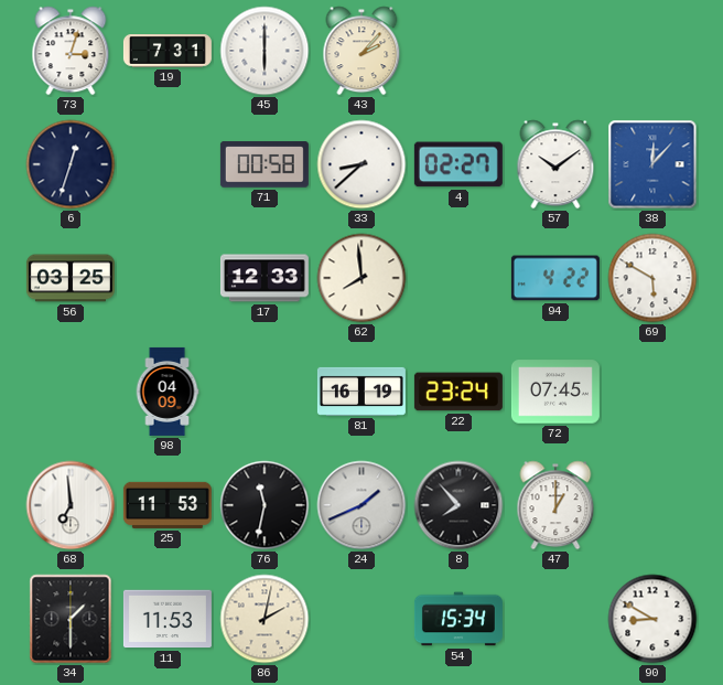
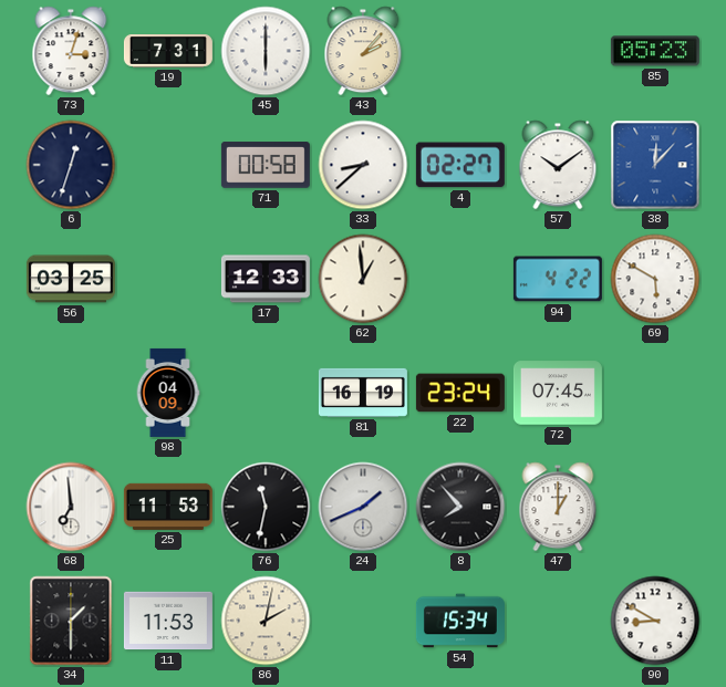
85: none -> 05:23 (655, 51)
62: 7:59 -> 12:59 (363, 279)
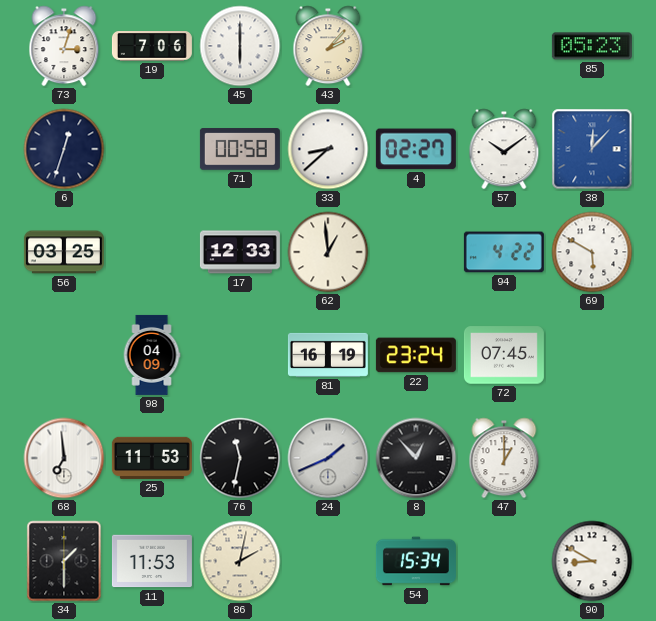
19: 7:31 -> 7:06 (152, 47)
8: 7:53 -> 12:53 (416, 458)
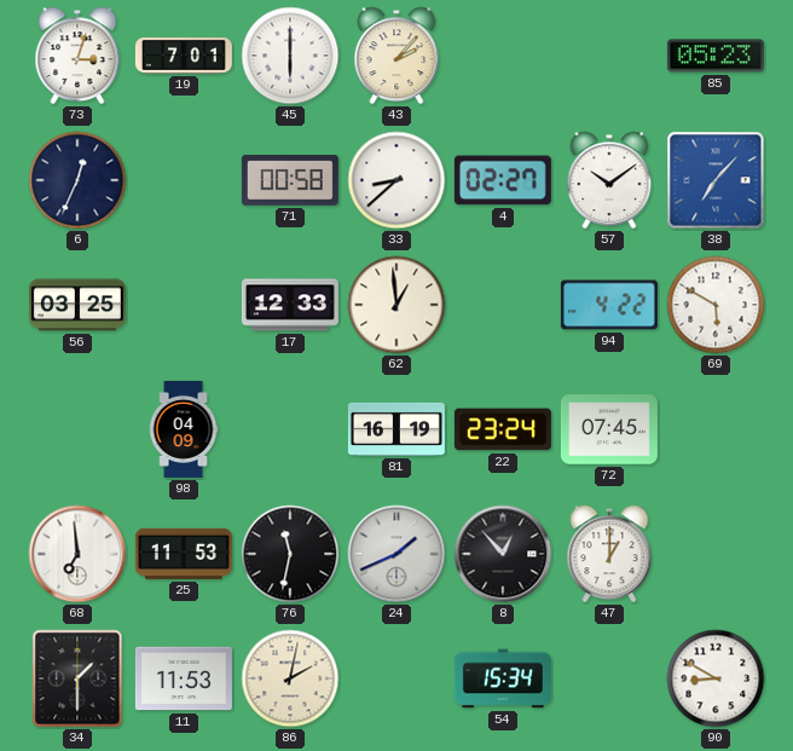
19: 7:06 -> 7:01 (184, 57)
6: 12:33 -> 12:34 (77, 180)
38: 12:07 -> 7:07 (716, 180)
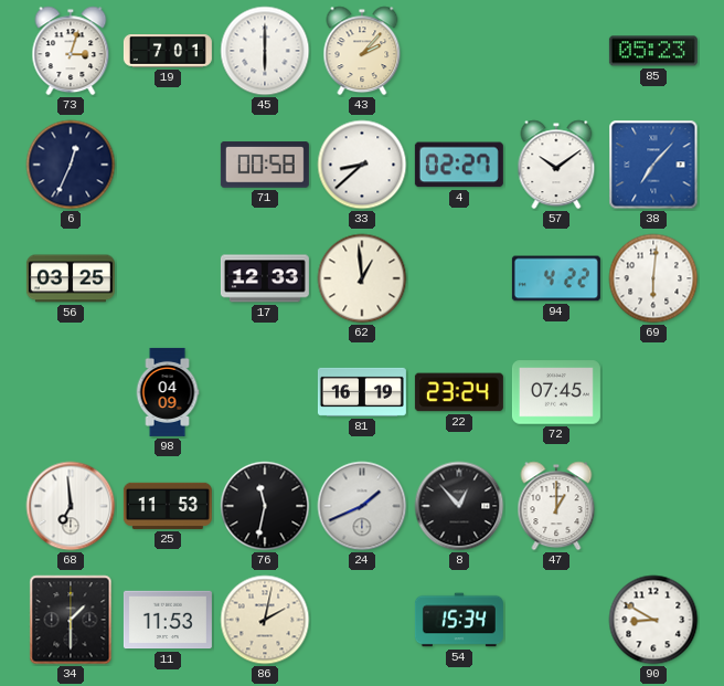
69: 5:50 -> 6:01 (653, 278)
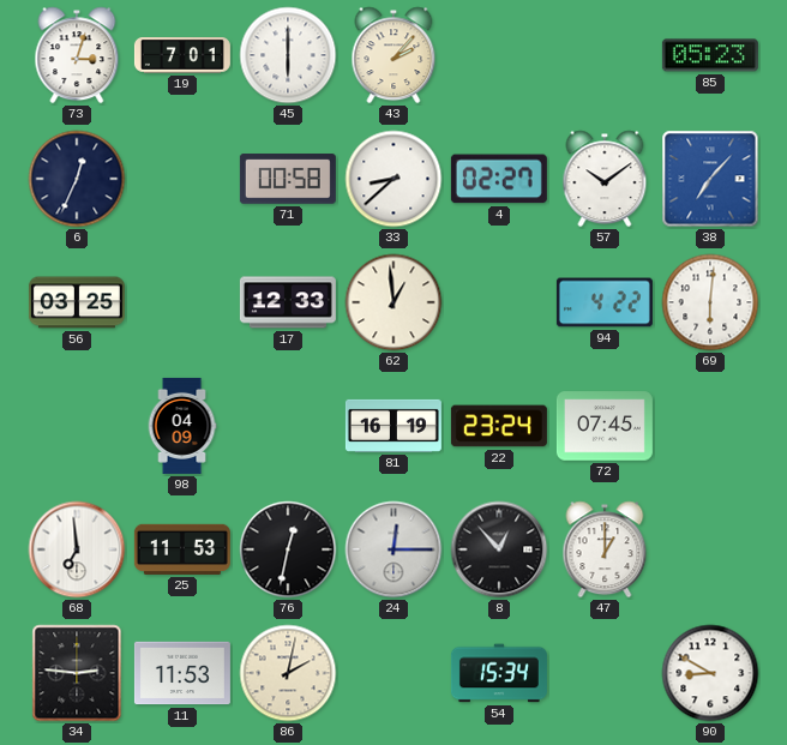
76: 11:32 -> 12:32 (288, 549)
24: 1:41 -> 12:15 (393, 549)
34: 1:30 -> 2:46 (77, 673)
